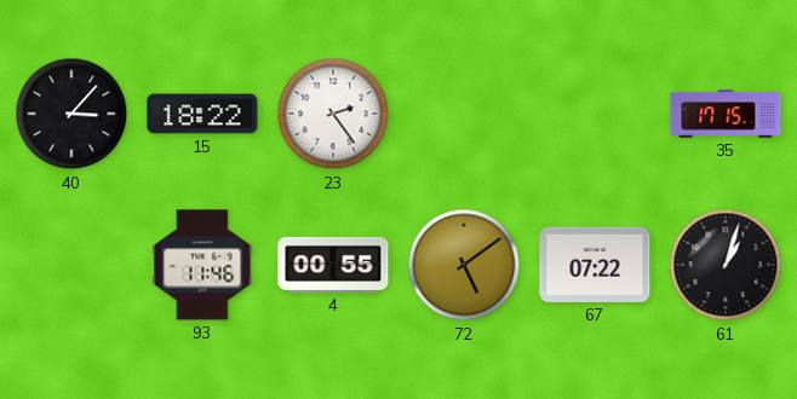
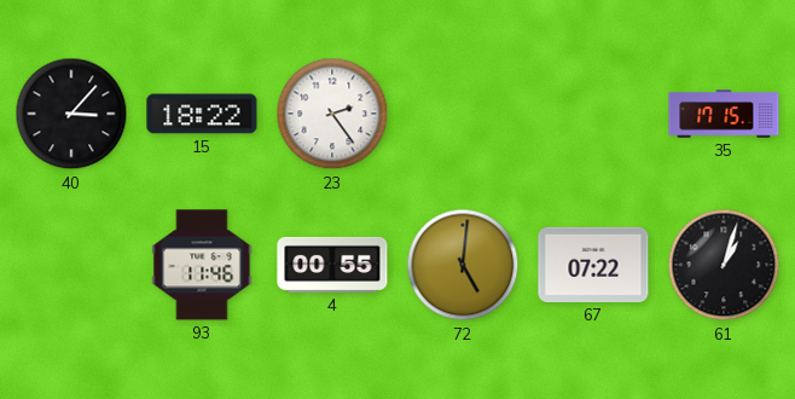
72: 5:09 -> 5:01 (463, 265)
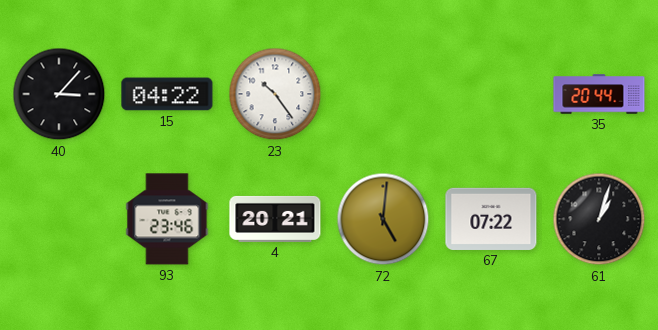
15: 18:22 -> 04:22 (167, 94)
23: 2:24 -> 10:24 (275, 94)
35: 17:15 -> 20:44 (599, 94)
93: 11:46 -> 23:46 (167, 219)
4: 00:55 -> 20:21 (275, 219)
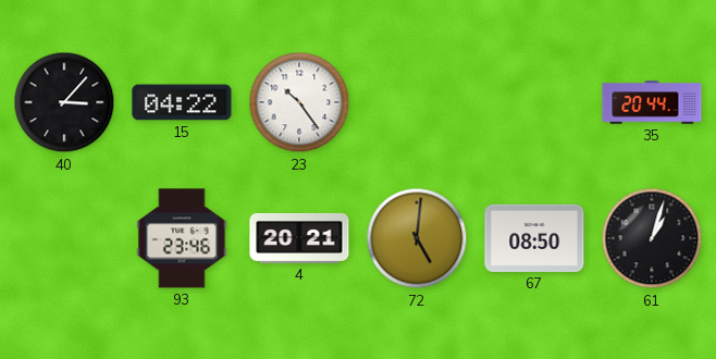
67: 07:22 -> 08:50 (534, 238)
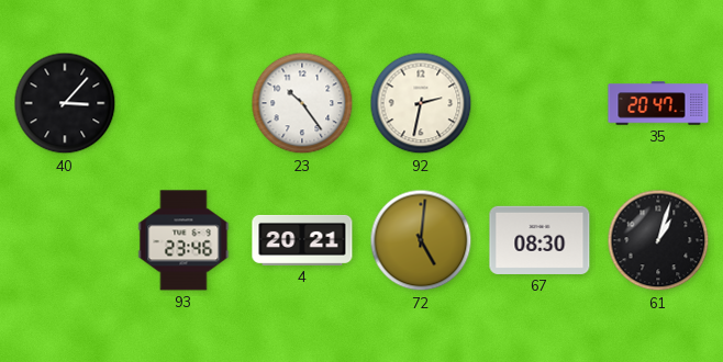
15: 04:22 -> none (182, 102)
92: none -> 2:32 (421, 103)
35: 20:44 -> 20:47 (658, 103)
67: 08:50 -> 08:30 (540, 240)
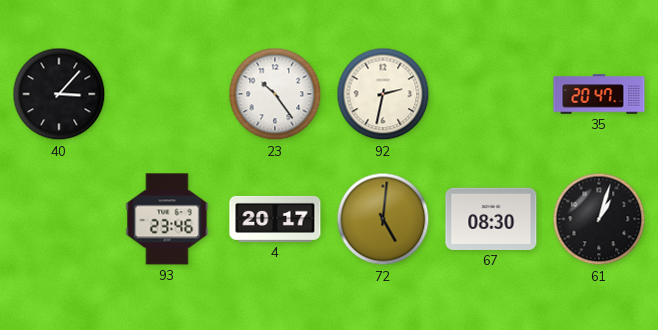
4: 20:21 -> 20:17 (275, 219)
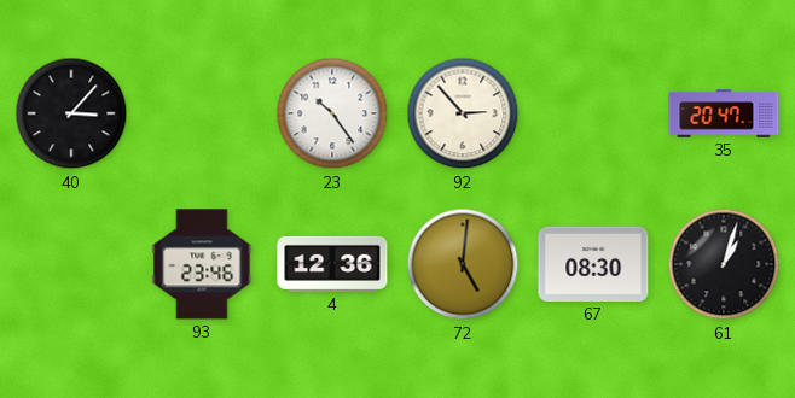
92: 2:32 -> 2:53 (463, 113)
4: 20:17 -> 12:36 (332, 264)
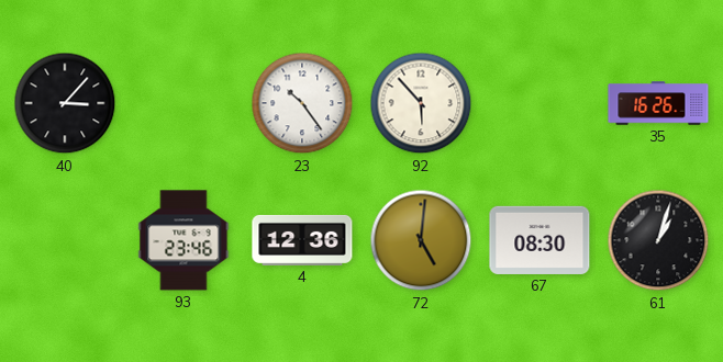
92: 2:53 -> 5:53 (421, 103)
35: 20:47 -> 16:26 (658, 103)
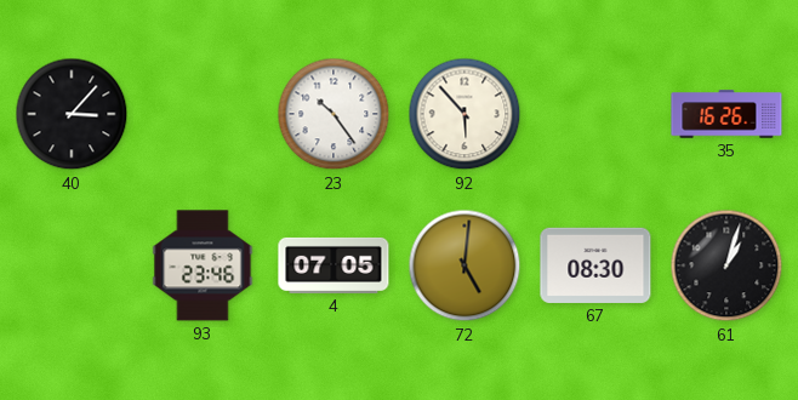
4: 12:36 -> 07:05 (334, 265)
